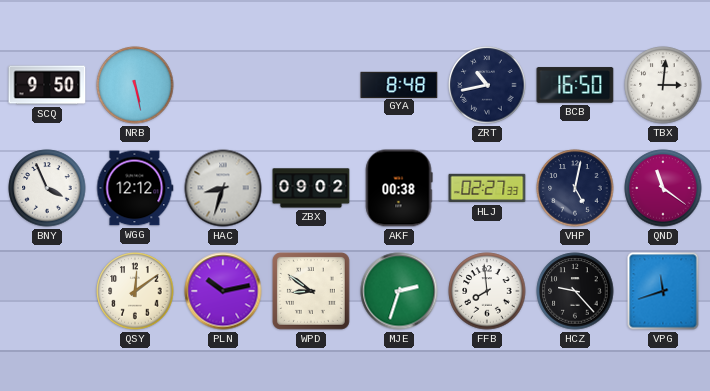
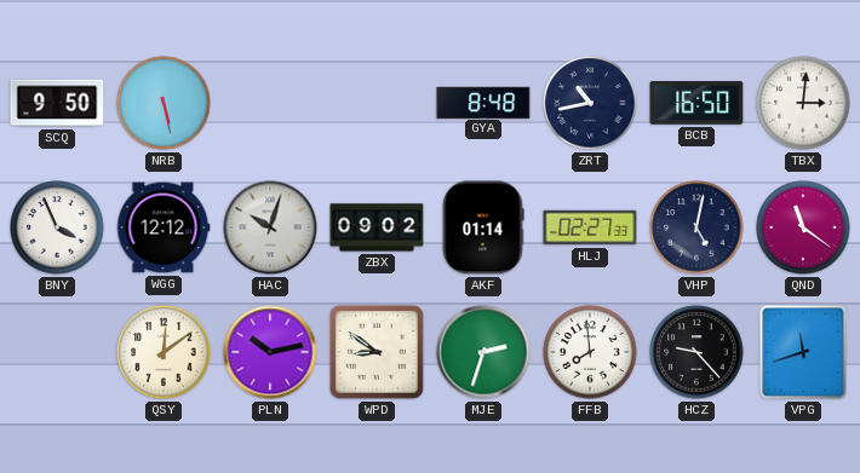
HAC: 8:33 -> 10:03 (270, 227)
AKF: 00:38 -> 01:14 (483, 227)
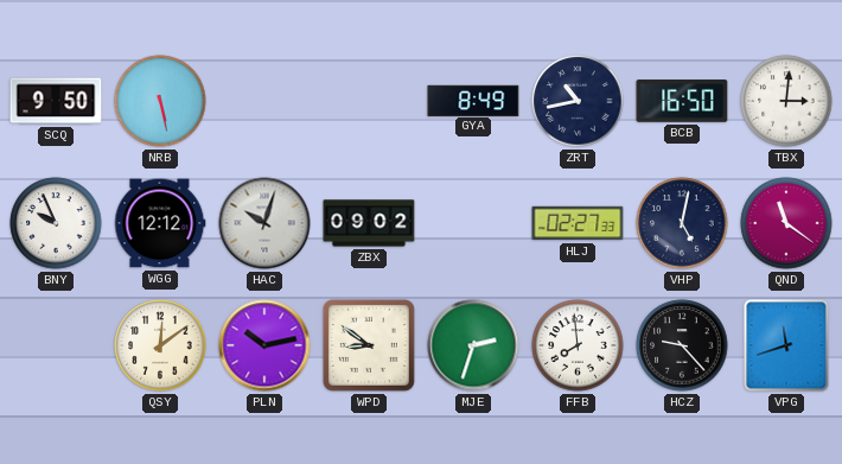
GYA: 8:48 -> 8:49 (473, 100)
BNY: 3:56 -> 9:56 (56, 223)
AKF: 01:14 -> none (483, 227)
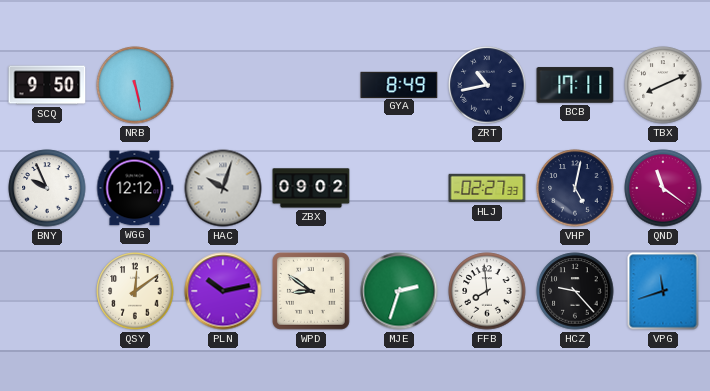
BCB: 16:50 -> 17:11 (575, 85)
TBX: 3:01 -> 8:11 (663, 85)
